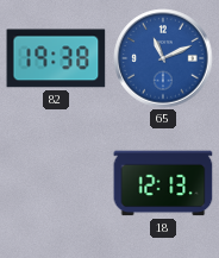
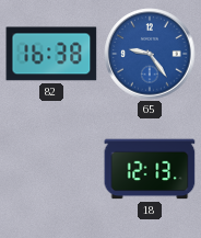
82: 19:38 -> 16:38 (51, 54)
65: 11:11 -> 9:24 (150, 54)
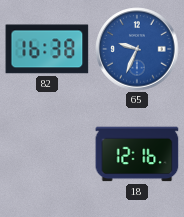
65: 9:24 -> 9:34 (137, 49)
18: 12:13 -> 12:16 (137, 154)
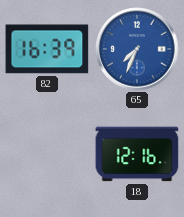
82: 16:38 -> 16:39 (47, 49)
65: 9:34 -> 7:34 (137, 49)
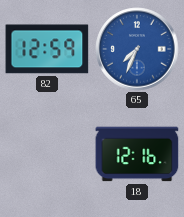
82: 16:39 -> 12:59 (47, 49)
